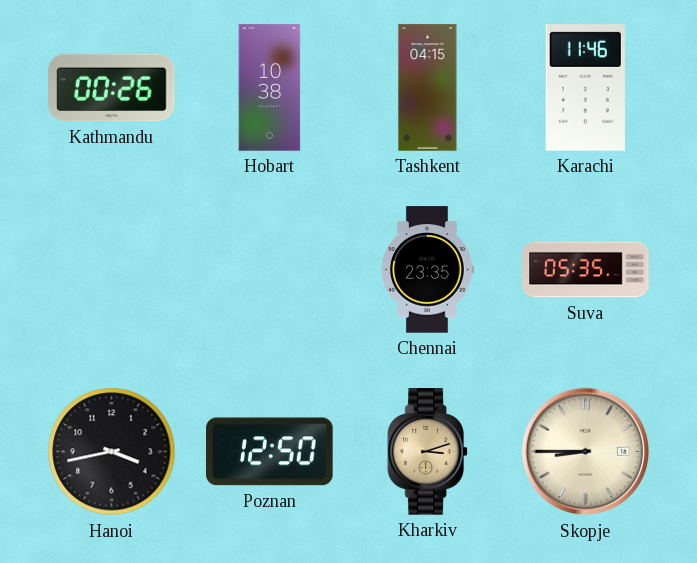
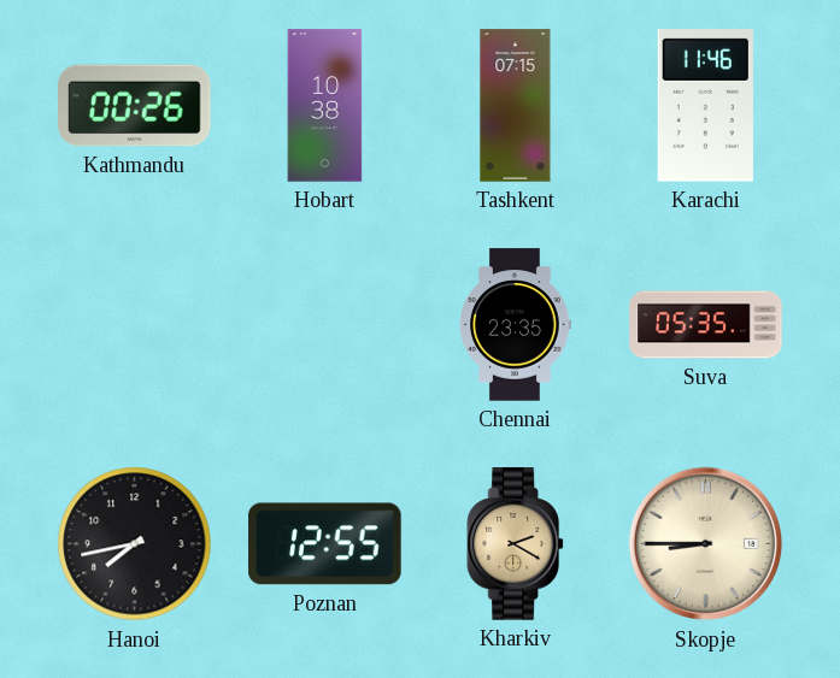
Tashkent: 04:15 -> 07:15 (516, 106)
Hanoi: 3:43 -> 7:43 (135, 544)
Poznan: 12:50 -> 12:55 (325, 544)
Kharkiv: 3:12 -> 2:20 (515, 544)
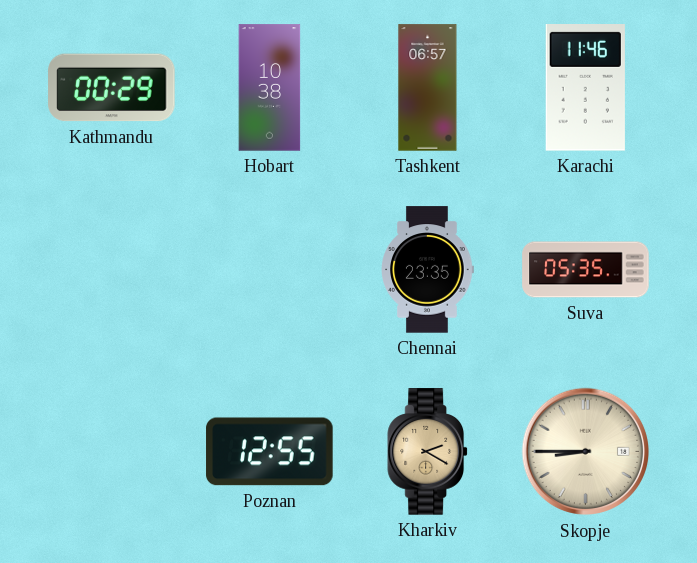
Kathmandu: 00:26 -> 00:29 (112, 88)
Tashkent: 07:15 -> 06:57 (428, 88)
Hanoi: 7:43 -> none (135, 544)
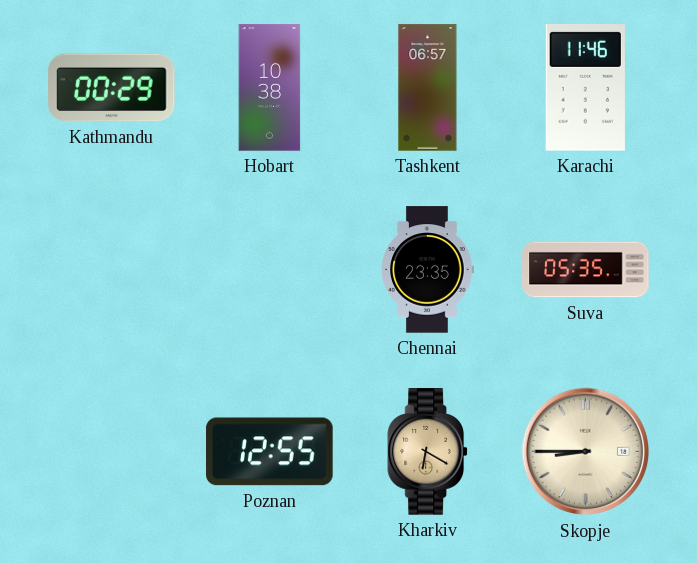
Kharkiv: 2:20 -> 6:20 (427, 452)
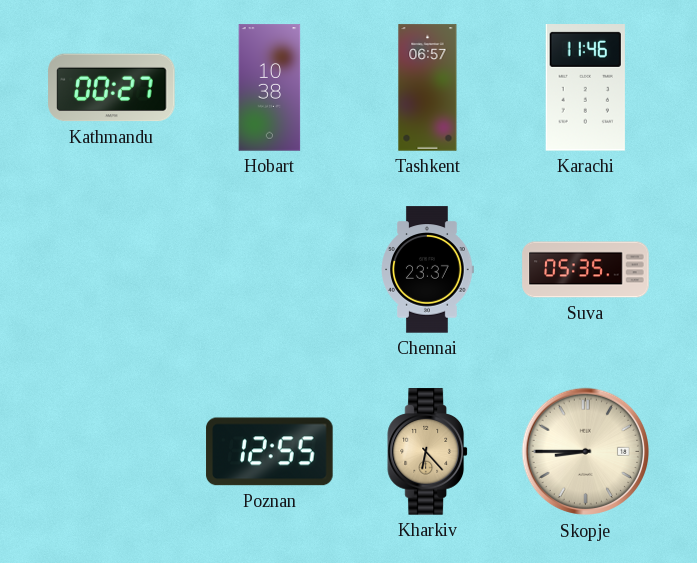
Kathmandu: 00:29 -> 00:27 (112, 88)
Chennai: 23:35 -> 23:37 (427, 270)
Kharkiv: 6:20 -> 6:23 (427, 452)
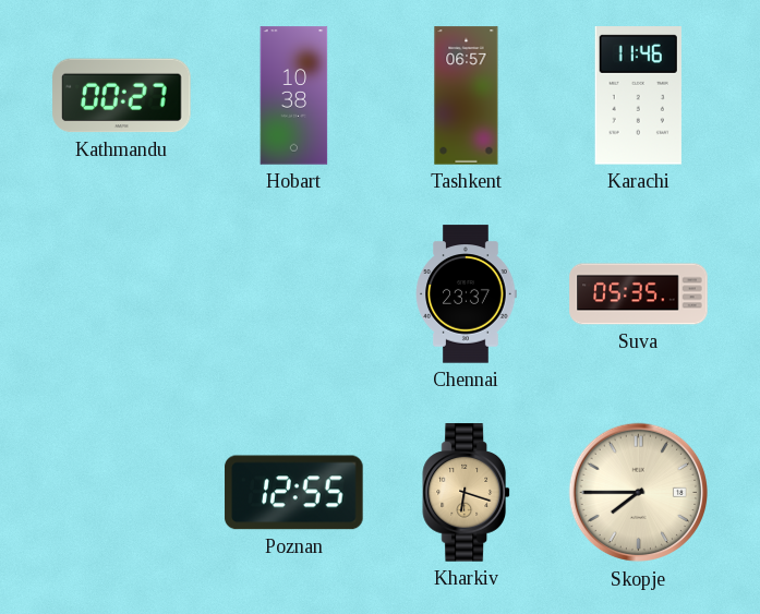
Kharkiv: 6:23 -> 6:18 (466, 493)
Skopje: 8:45 -> 7:45 (639, 493)
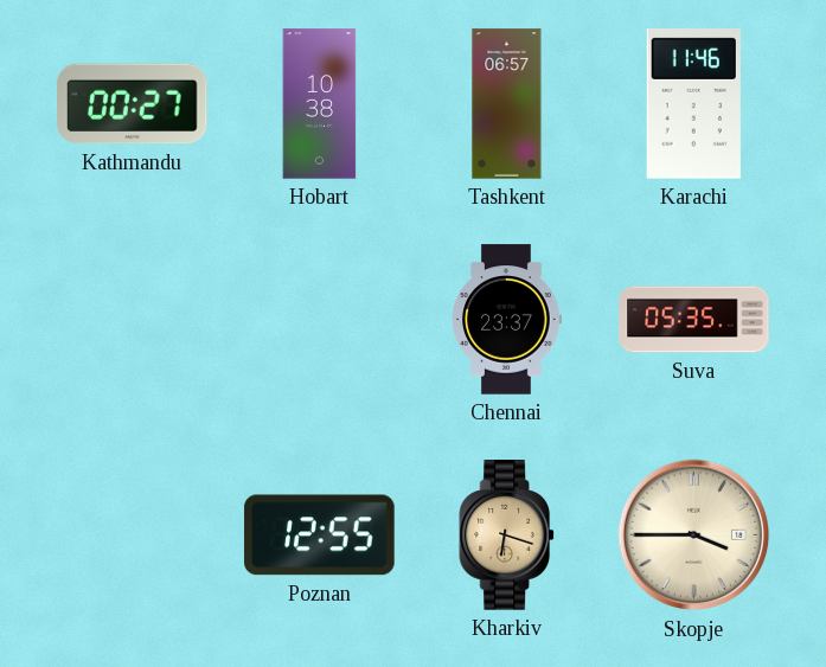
Skopje: 7:45 -> 3:45 (694, 535)
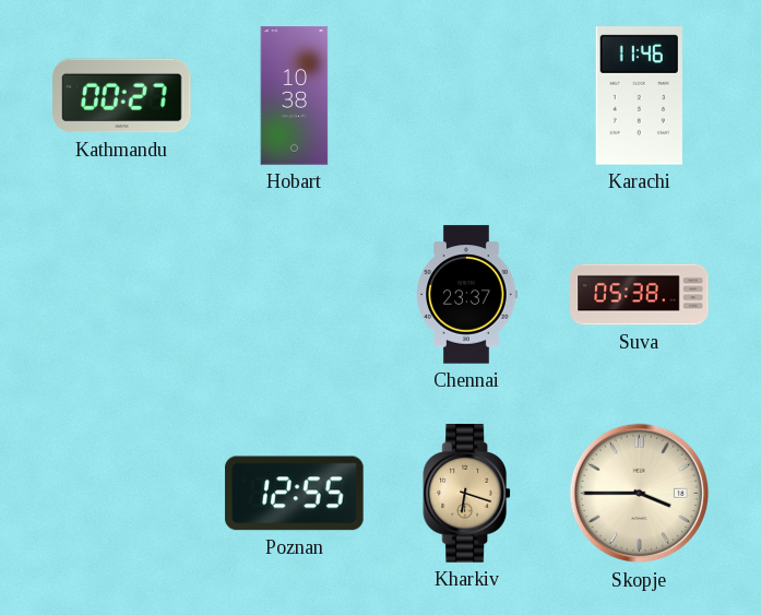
Tashkent: 06:57 -> none (507, 104)
Suva: 05:35 -> 05:38 (640, 295)
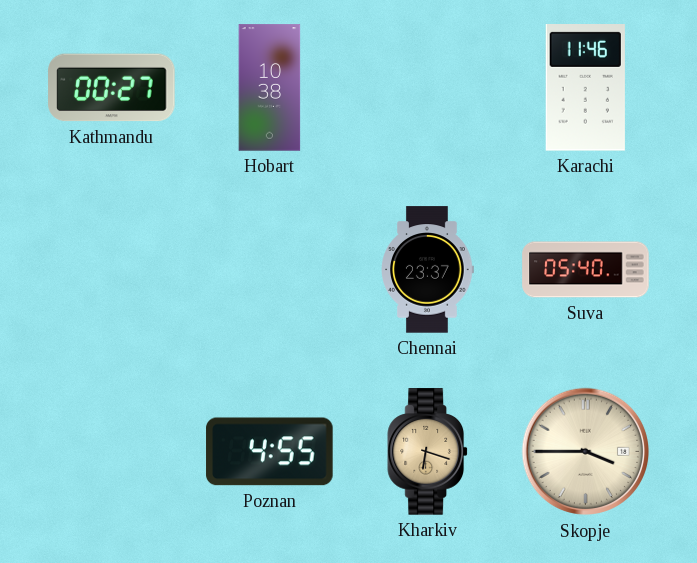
Suva: 05:38 -> 05:40 (586, 270)
Poznan: 12:55 -> 4:55 (270, 452)
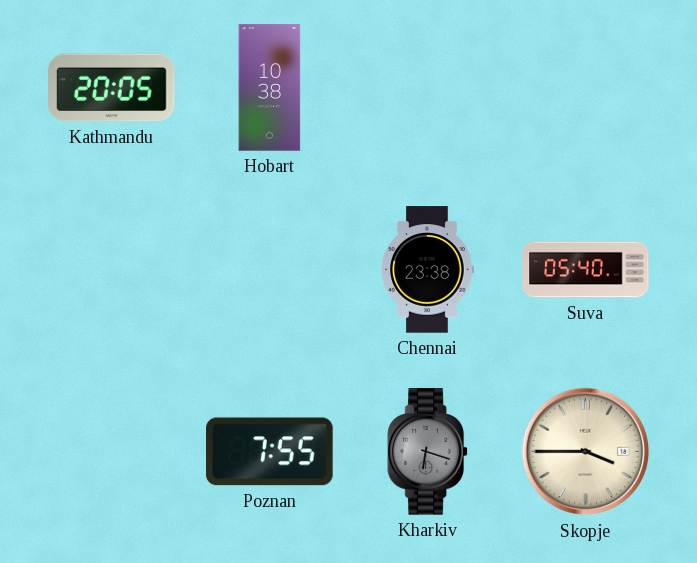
Kathmandu: 00:27 -> 20:05 (112, 88)
Karachi: 11:46 -> none (585, 88)
Chennai: 23:37 -> 23:38 (427, 270)
Poznan: 4:55 -> 7:55 (270, 452)
Kharkiv dial: champagne -> grey (427, 452)
